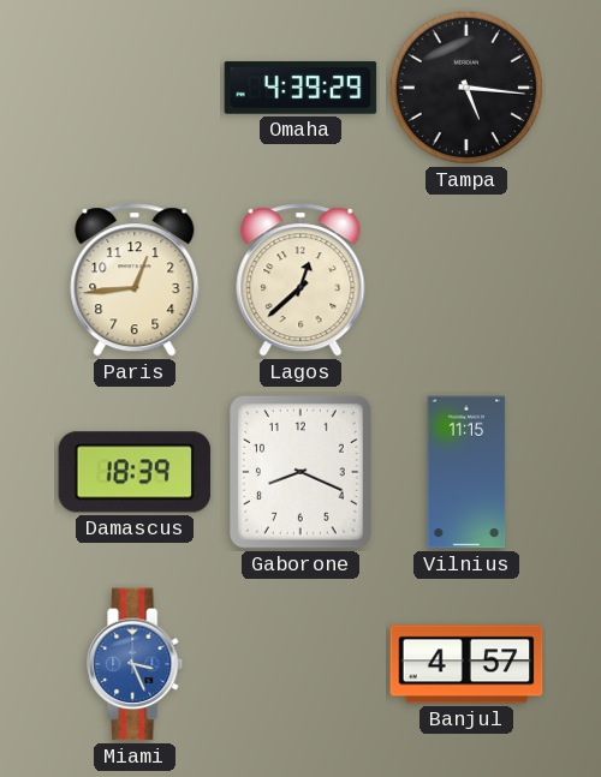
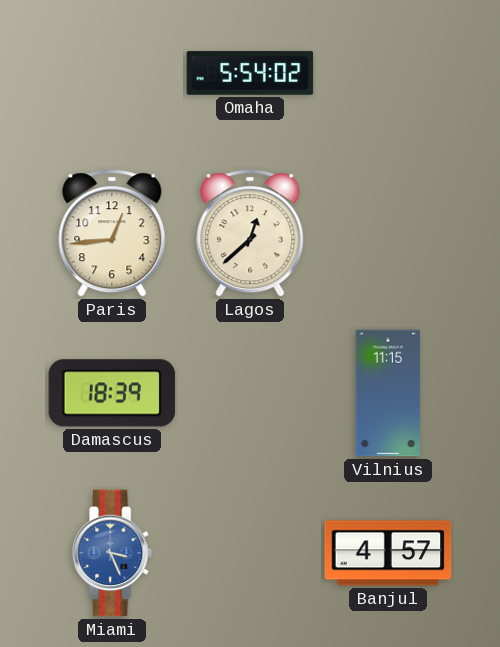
Omaha: 4:39 -> 5:54 (250, 73)
Tampa: 5:16 -> none (466, 88)
Gaborone: 8:19 -> none (300, 472)
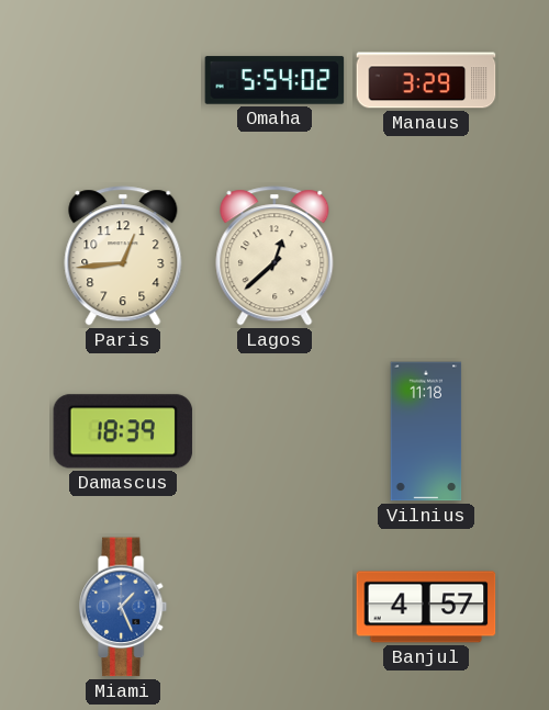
Manaus: none -> 3:29 (426, 80)
Vilnius: 11:15 -> 11:18 (426, 431)
Miami: 3:26 -> 1:26 (124, 607)
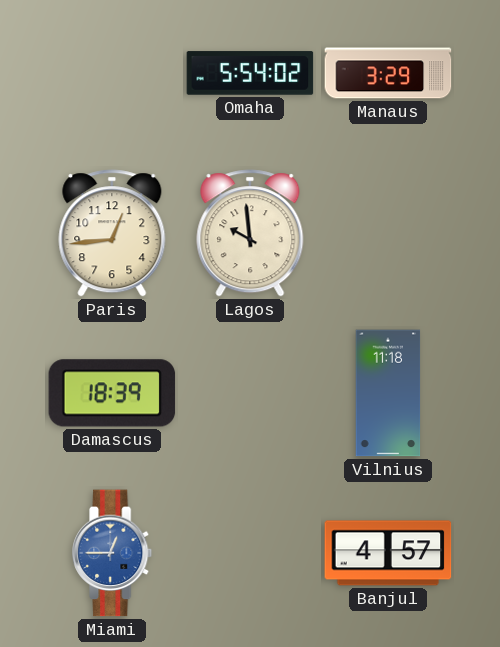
Lagos: 12:38 -> 9:59 (250, 233)
Miami: 1:26 -> 12:45 (113, 553)
